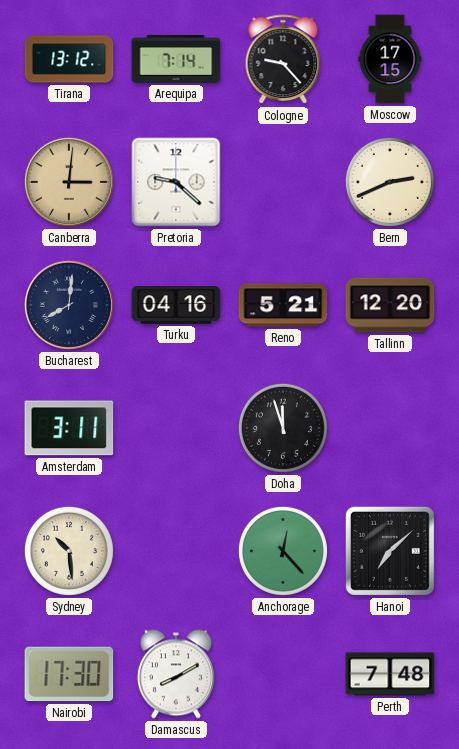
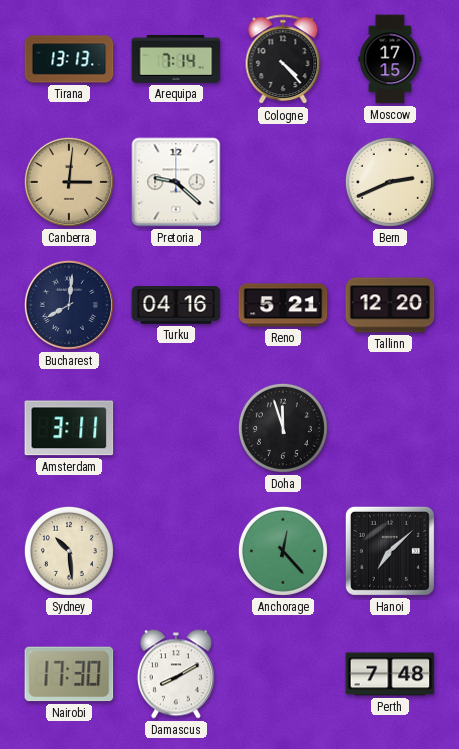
Tirana: 13:12 -> 13:13 (69, 59)
Cologne: 9:23 -> 4:23 (283, 60)
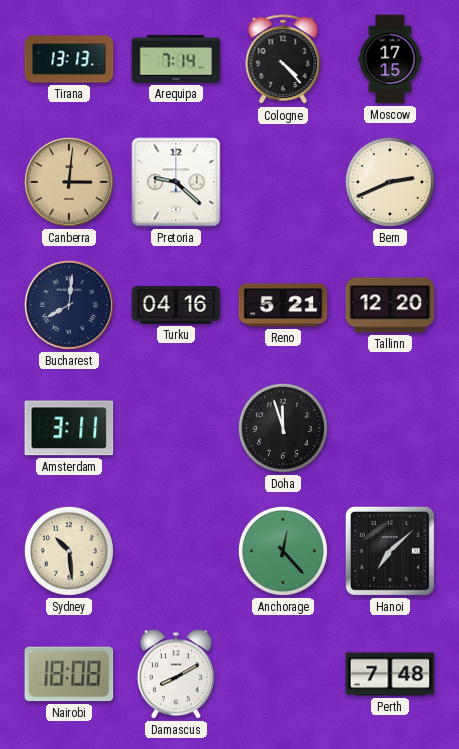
Nairobi: 17:30 -> 18:08 (69, 674)
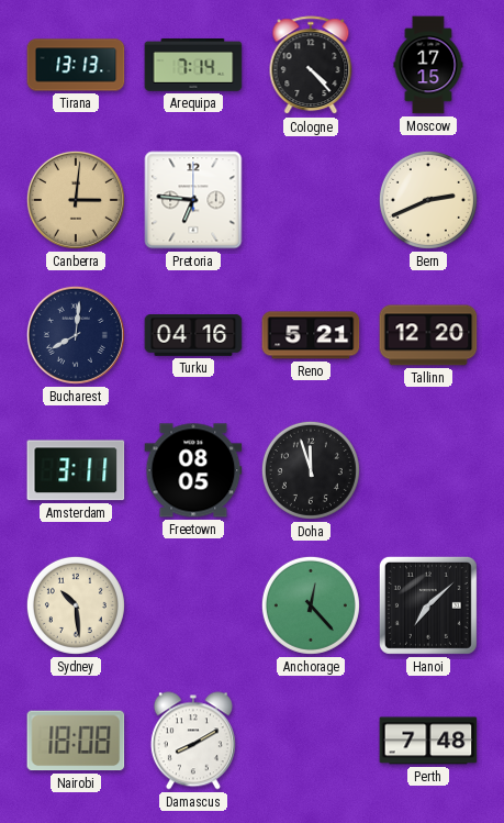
Pretoria: 9:22 -> 6:46 (193, 200)
Freetown: none -> 08:05 (193, 470)
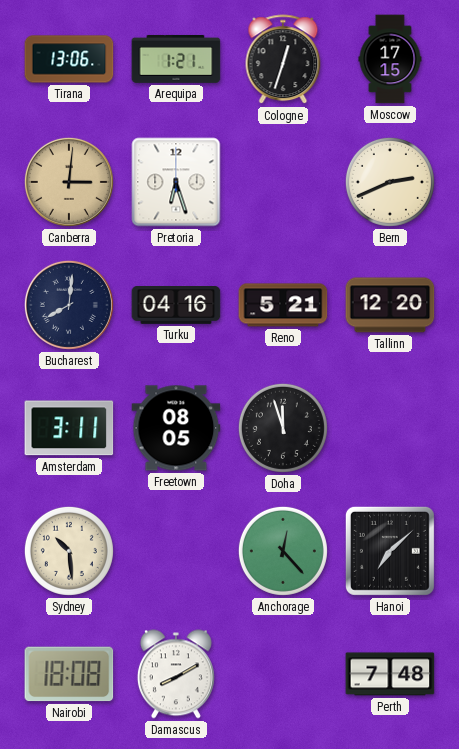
Tirana: 13:13 -> 13:06 (69, 59)
Arequipa: 7:14 -> 1:21 (176, 59)
Cologne: 4:23 -> 12:33 (283, 60)
Pretoria: 6:46 -> 6:27 (176, 182)
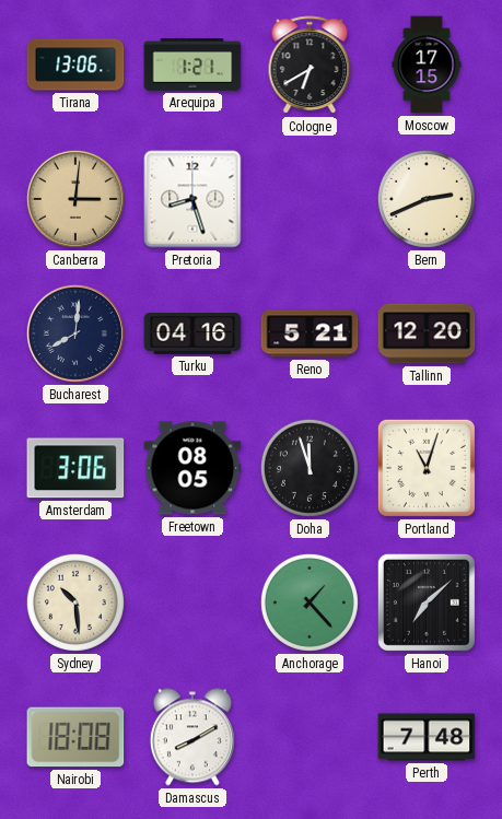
Cologne: 12:33 -> 6:40 (310, 66)
Pretoria: 6:27 -> 8:27 (192, 199)
Amsterdam: 3:11 -> 3:06 (75, 468)
Portland: none -> 11:03 (427, 468)
Anchorage: 12:23 -> 1:23 (310, 602)
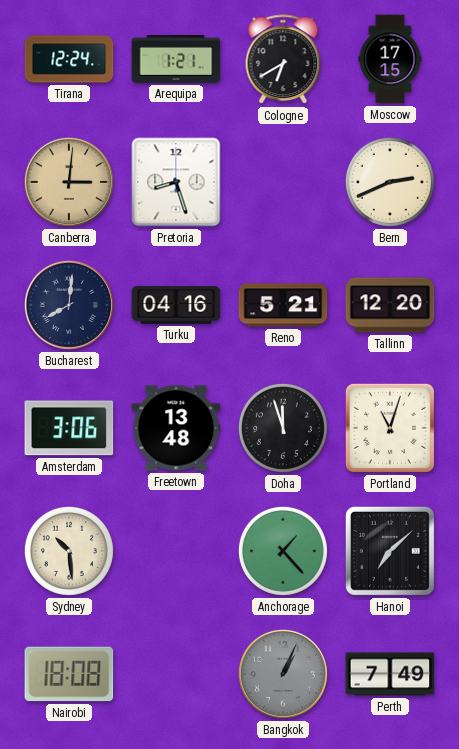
Tirana: 13:06 -> 12:24 (69, 59)
Freetown: 08:05 -> 13:48 (176, 428)
Damascus: 8:10 -> none (192, 737)
Bangkok: none -> 1:04 (283, 674)
Perth: 7:48 -> 7:49 (390, 674)
